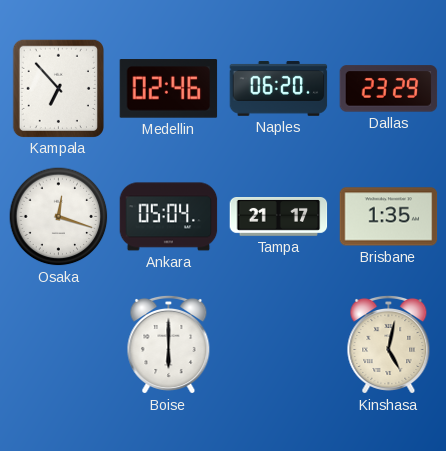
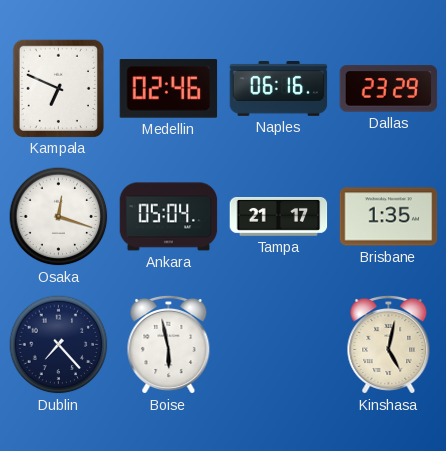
Kampala: 6:53 -> 6:49 (58, 88)
Naples: 06:20 -> 06:16 (279, 89)
Dublin: none -> 7:23 (59, 345)
Boise: 6:00 -> 5:58 (169, 344)
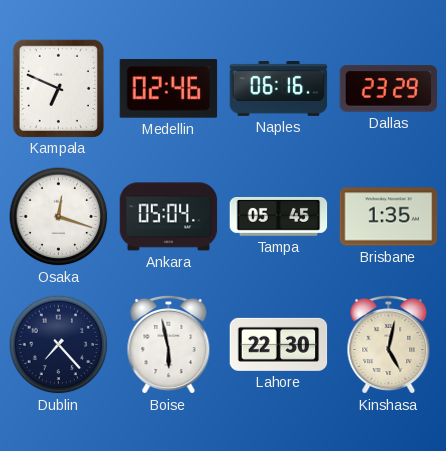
Tampa: 21:17 -> 05:45 (279, 217)
Lahore: none -> 22:30 (279, 344)
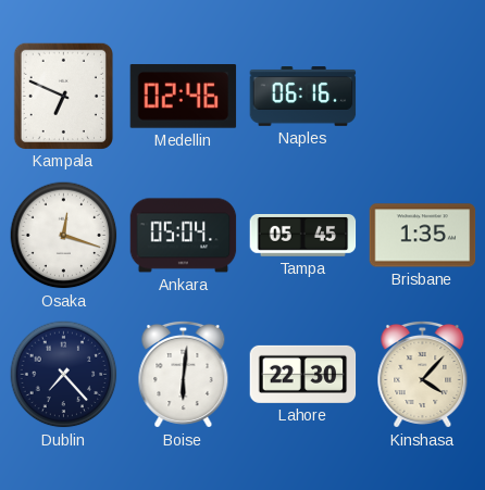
Dallas: 23:29 -> none (389, 89)
Boise: 5:58 -> 6:01 (184, 374)
Kinshasa: 5:02 -> 4:07 (423, 374)
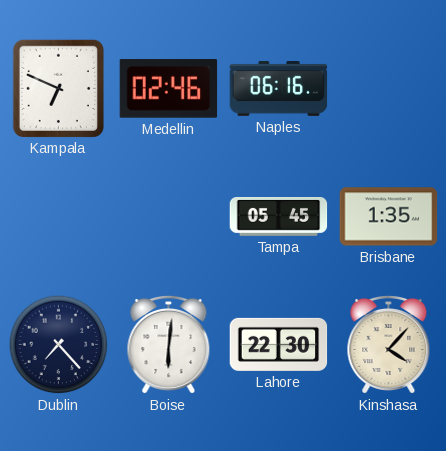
Osaka: 12:18 -> none (64, 236)
Ankara: 05:04 -> none (184, 236)
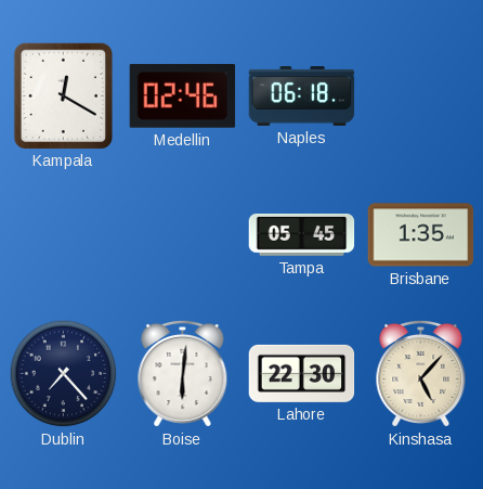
Kampala: 6:49 -> 12:20 (63, 95)
Naples: 06:16 -> 06:18 (302, 96)
Kinshasa: 4:07 -> 5:07 (421, 373)
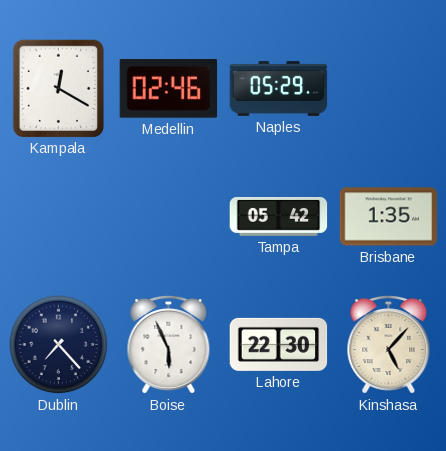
Naples: 06:18 -> 05:29 (279, 89)
Tampa: 05:45 -> 05:42 (279, 217)
Boise: 6:01 -> 5:56 (169, 344)
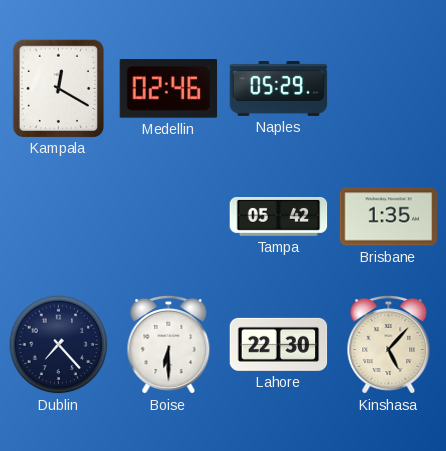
Boise: 5:56 -> 6:30 (169, 344)
